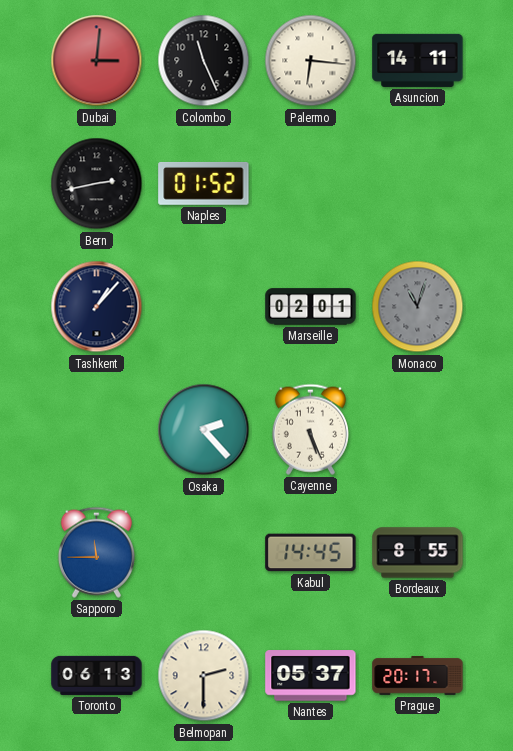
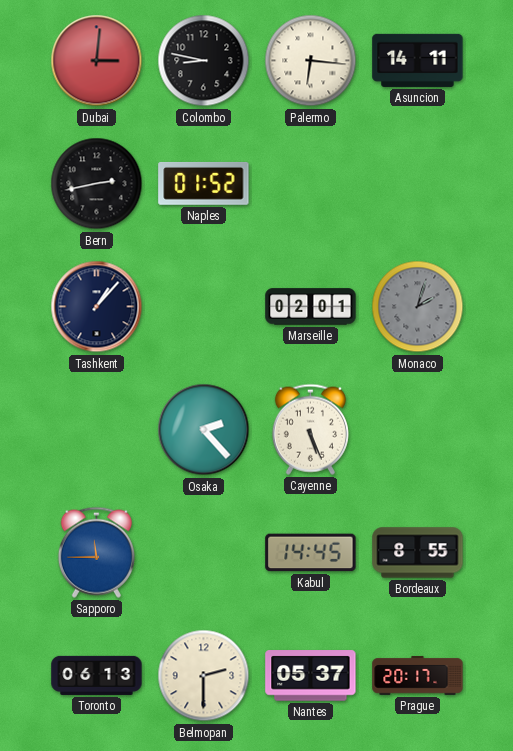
Colombo: 11:26 -> 8:47 (204, 61)
Monaco: 11:03 -> 2:03 (418, 307)
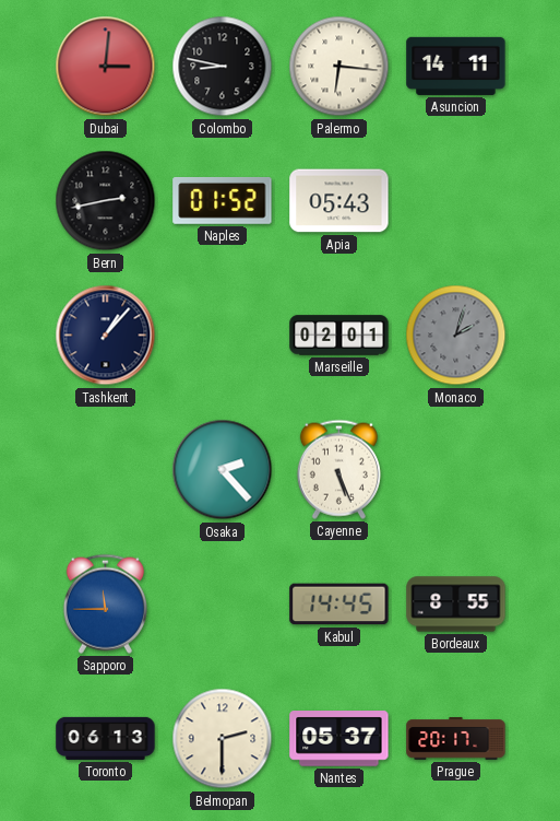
Apia: none -> 05:43 (339, 201)
